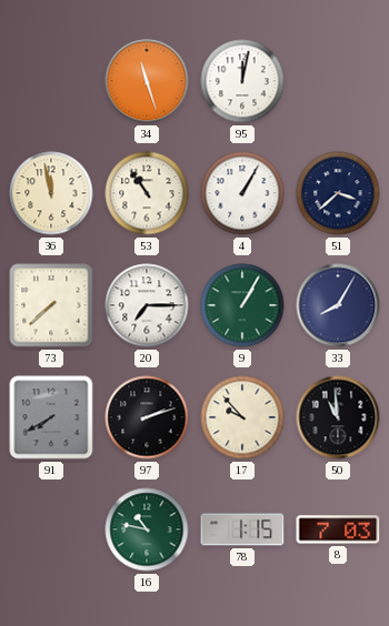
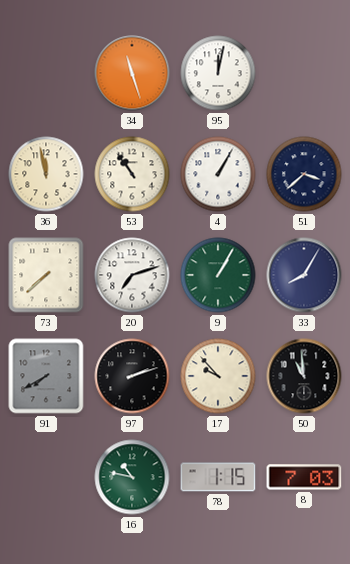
20: 7:15 -> 7:12 (132, 275)
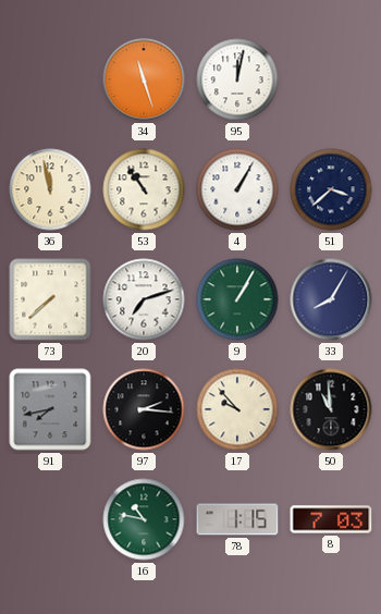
91: 7:40 -> 7:43 (50, 409)
97: 2:12 -> 2:16 (144, 409)
